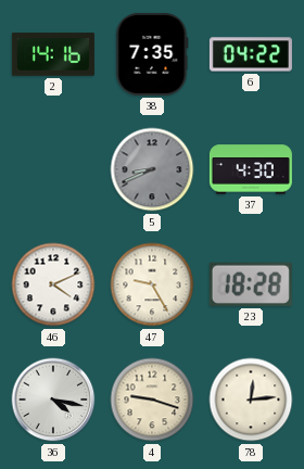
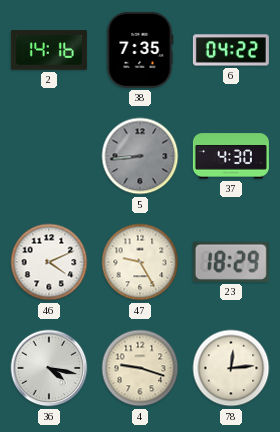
5: 8:41 -> 8:44 (140, 156)
23: 18:28 -> 18:29 (231, 262)
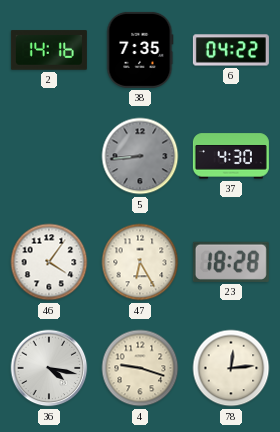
46: 4:11 -> 4:06 (49, 262)
47: 9:25 -> 6:25 (140, 262)
23: 18:29 -> 18:28 (231, 262)
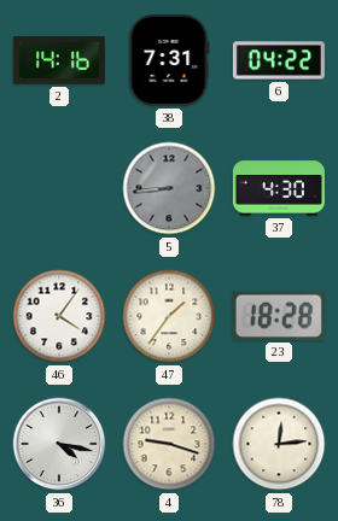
38: 7:35 -> 7:31 (169, 60)
47: 6:25 -> 1:36 (169, 316)
